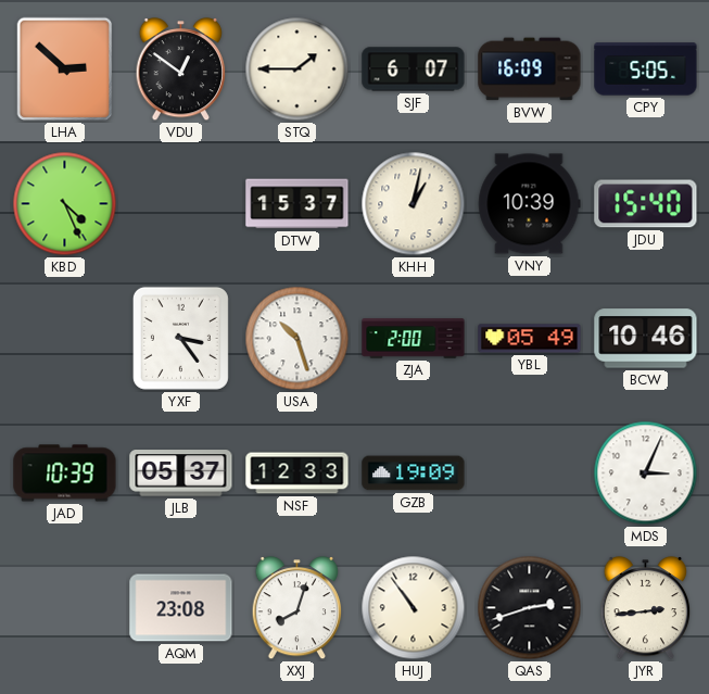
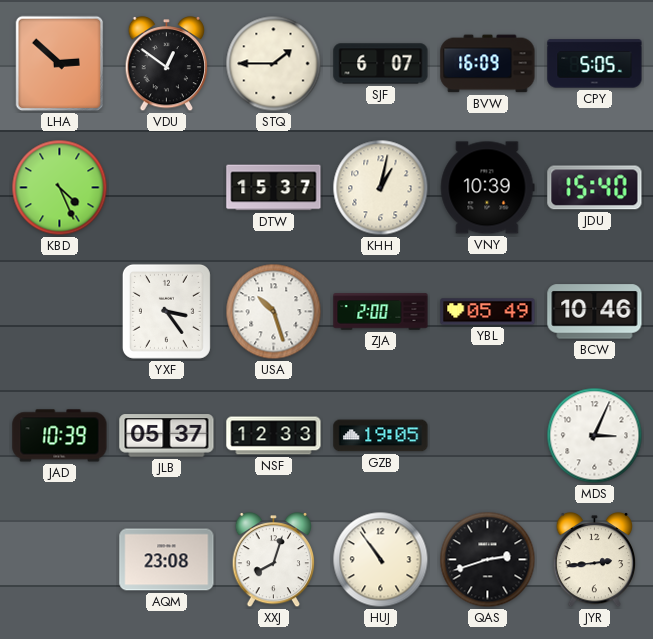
GZB: 19:09 -> 19:05 (381, 436)
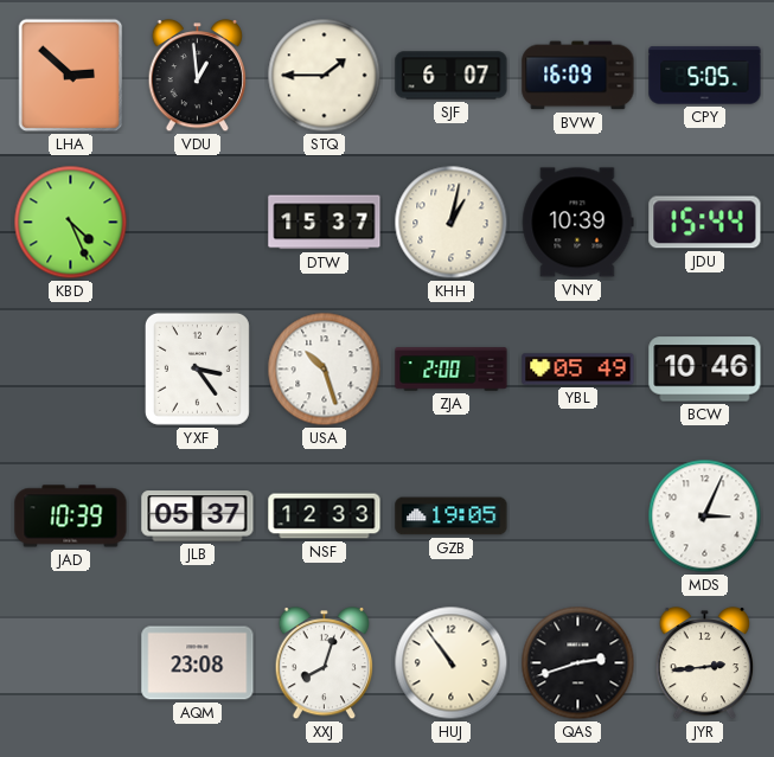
VDU: 12:51 -> 12:59 (198, 76)
JDU: 15:40 -> 15:44 (705, 223)
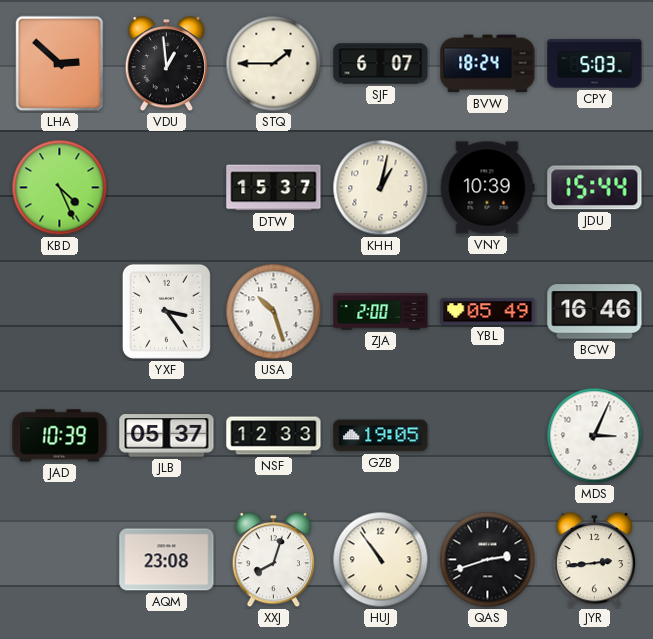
BVW: 16:09 -> 18:24 (488, 64)
CPY: 5:05 -> 5:03 (595, 64)
BCW: 10:46 -> 16:46 (595, 312)
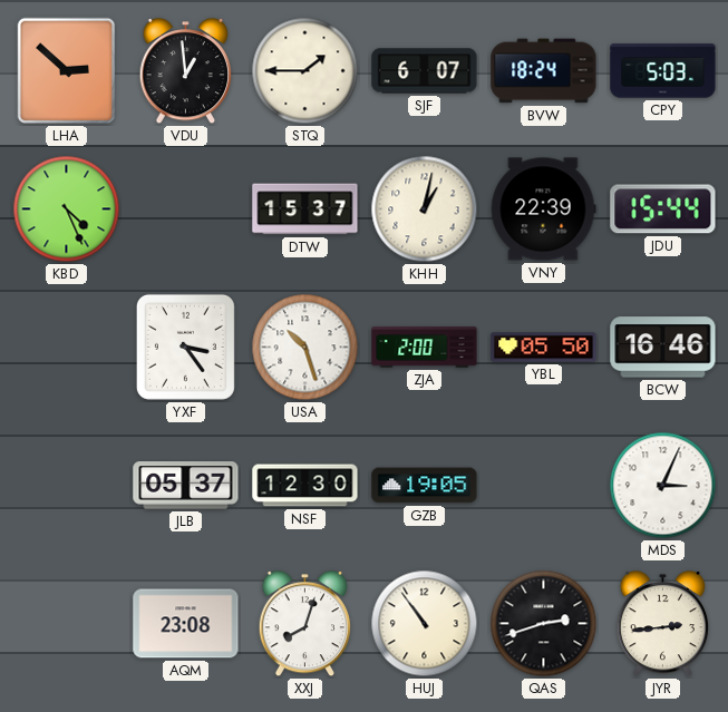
VNY: 10:39 -> 22:39 (544, 209)
YBL: 05:49 -> 05:50 (544, 348)
JAD: 10:39 -> none (60, 436)
NSF: 12:33 -> 12:30 (305, 486)
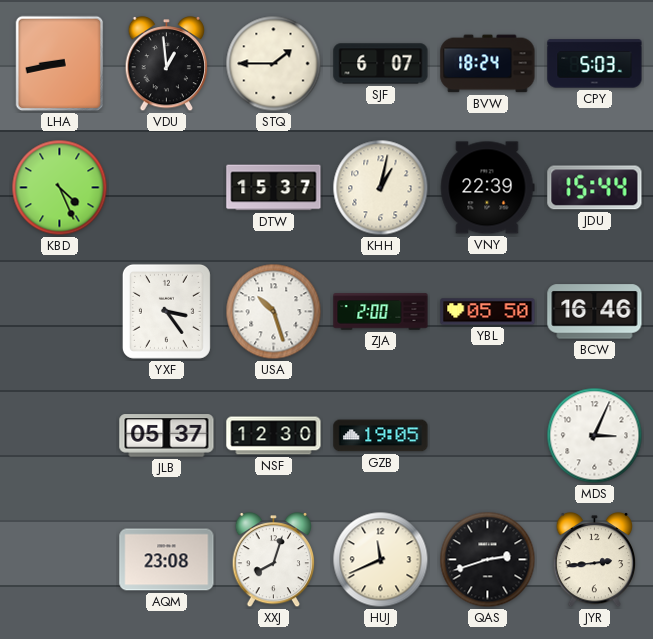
LHA: 2:52 -> 8:43 (60, 64)
HUJ: 10:54 -> 11:41 (381, 560)
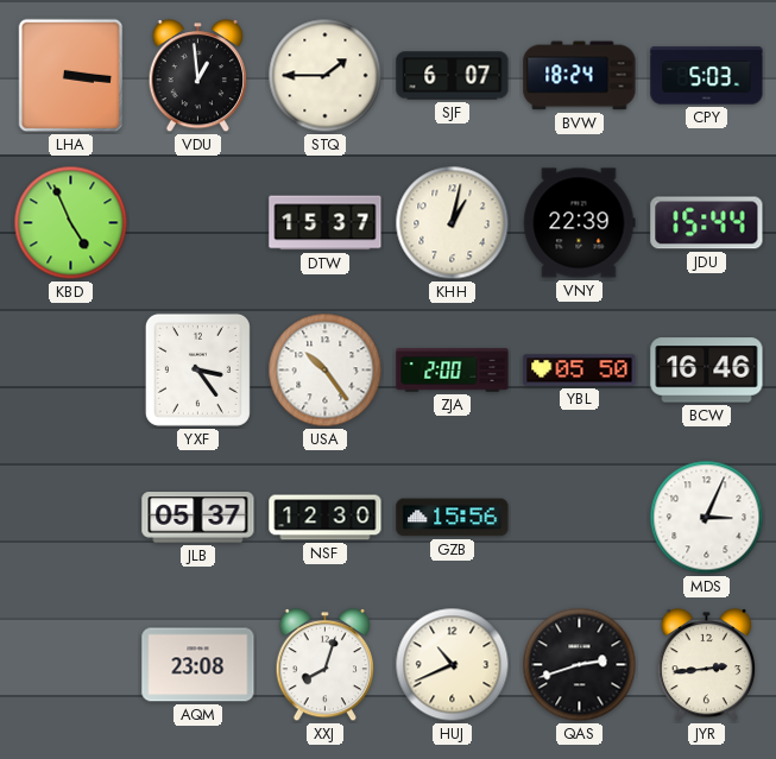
LHA: 8:43 -> 3:16 (71, 76)
KBD: 4:26 -> 4:56 (71, 223)
USA: 10:27 -> 10:24 (326, 371)
GZB: 19:05 -> 15:56 (453, 518)
HUJ: 11:41 -> 10:41 (453, 665)
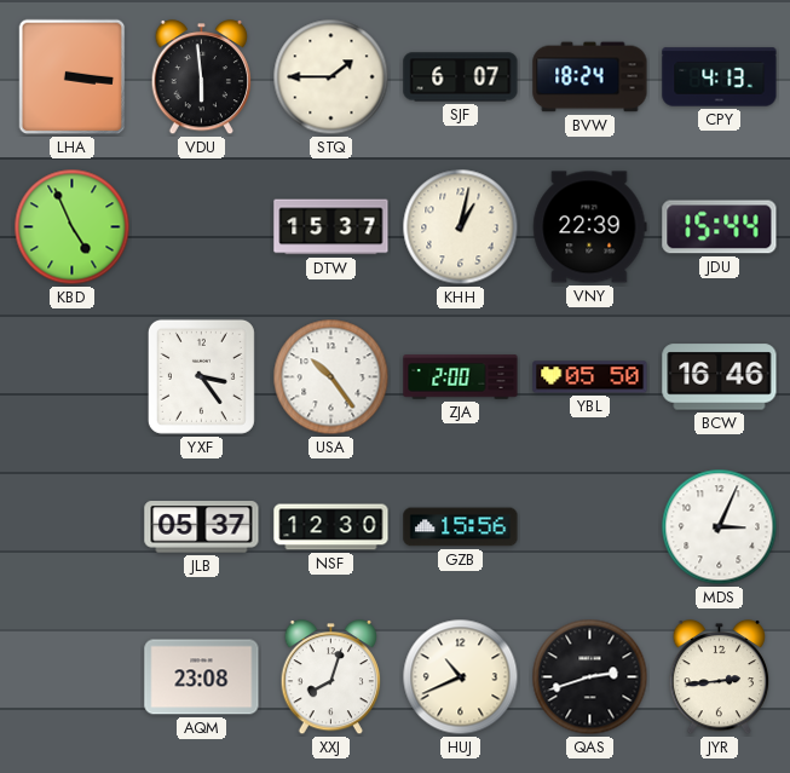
VDU: 12:59 -> 5:59 (202, 77)
CPY: 5:03 -> 4:13 (720, 77)
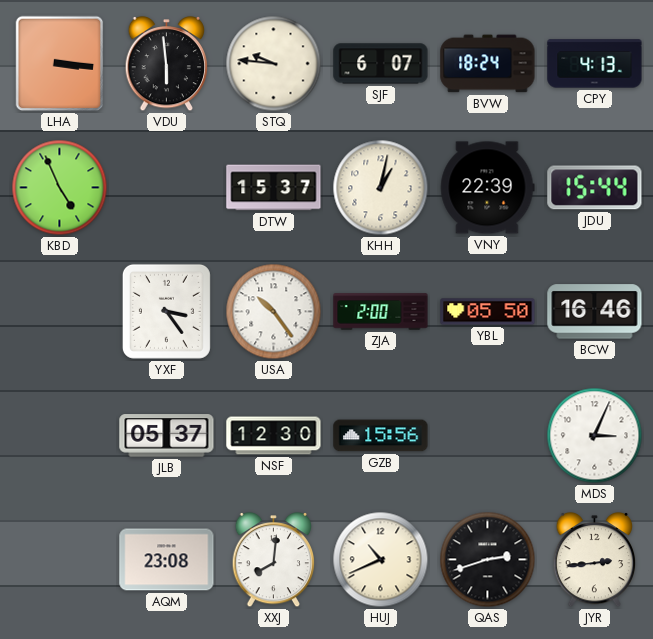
STQ: 1:45 -> 9:46 (274, 64)
XXJ: 8:03 -> 8:01 (274, 560)
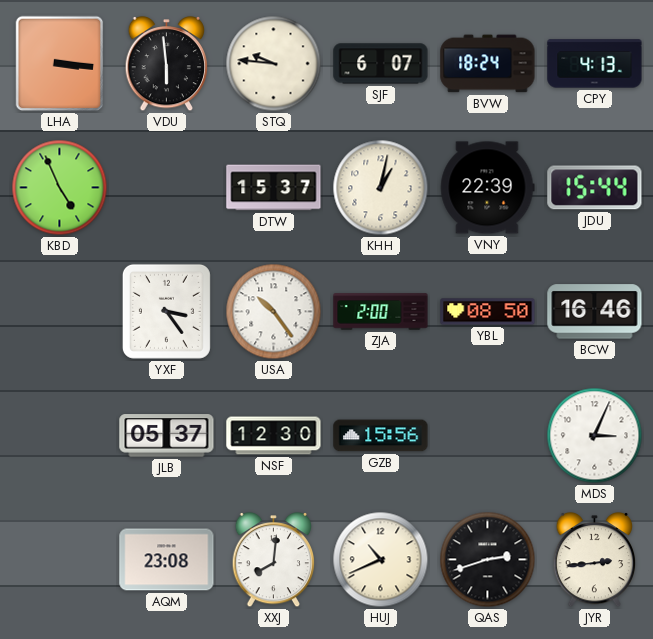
YBL: 05:50 -> 08:50 (488, 312)
